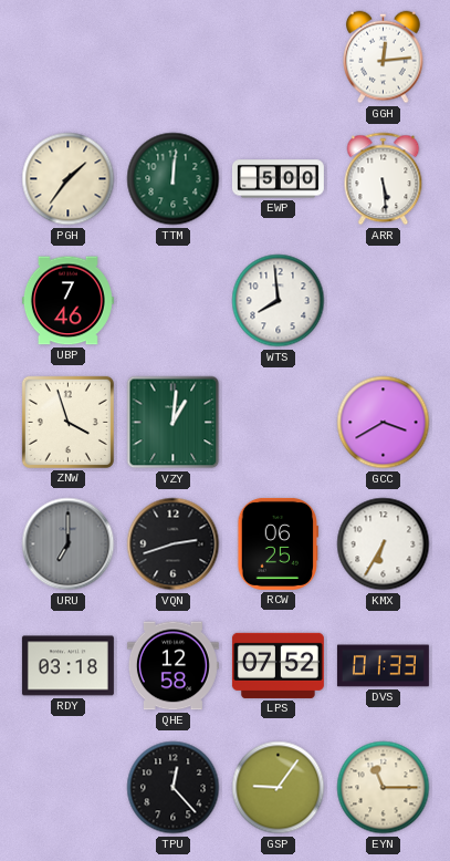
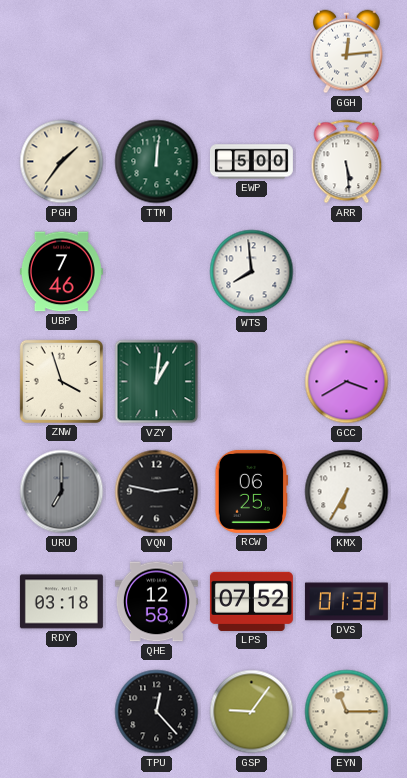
VQN: 2:42 -> 2:47 (157, 492)
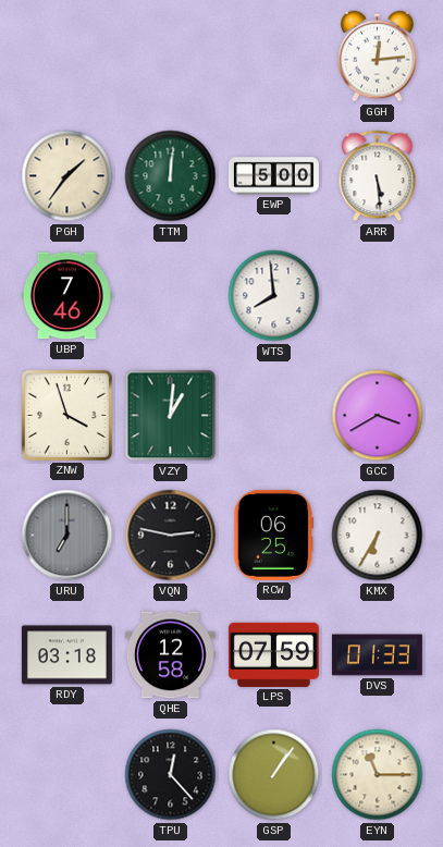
LPS: 07:52 -> 07:59 (273, 654)
GSP: 9:06 -> 1:06 (274, 775)
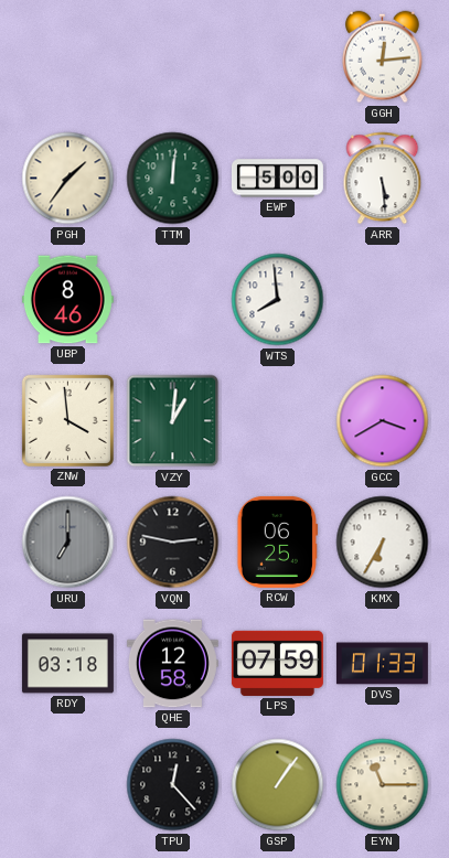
UBP: 7:46 -> 8:46 (67, 300)
ZNW: 3:57 -> 3:59 (67, 420)
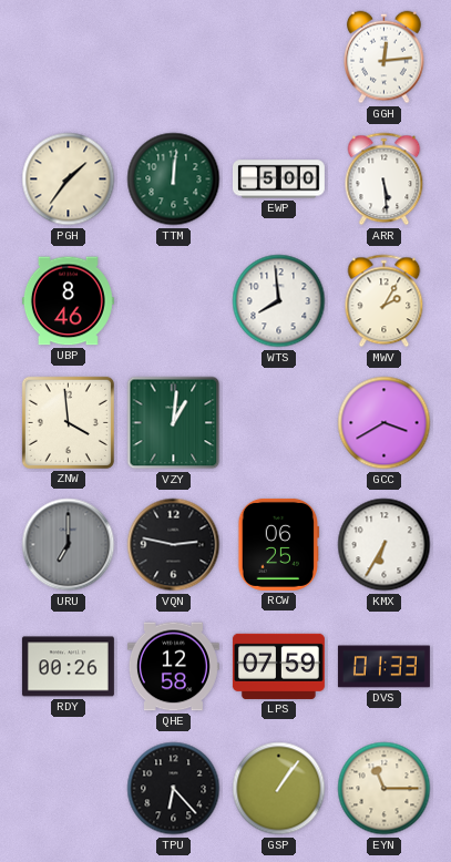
MWV: none -> 2:05 (385, 301)
RDY: 03:18 -> 00:26 (68, 667)
TPU: 12:23 -> 6:23 (174, 789)
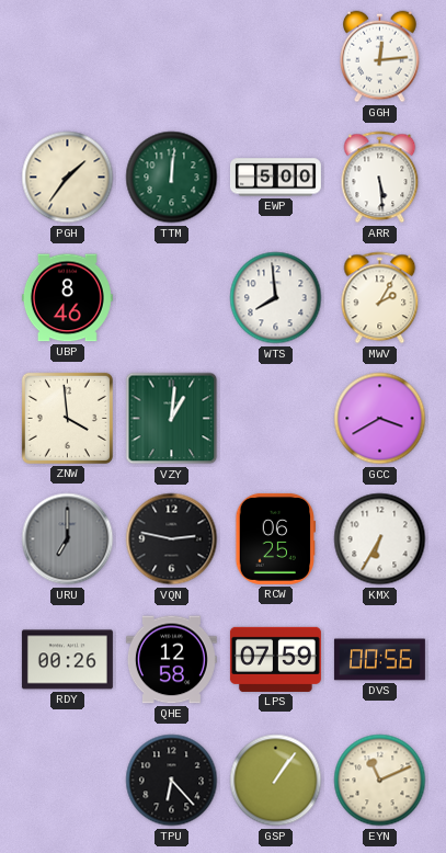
DVS: 01:33 -> 00:56 (379, 660)
EYN: 11:15 -> 11:11 (380, 781)
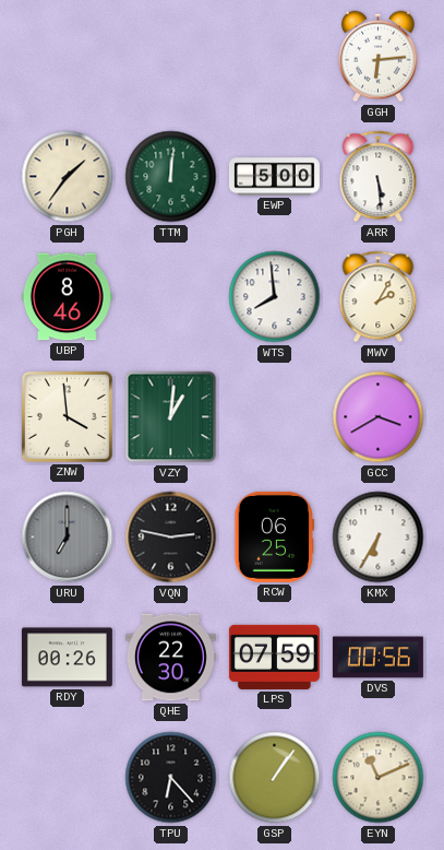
GGH: 12:14 -> 6:14 (379, 57)
QHE: 12:58 -> 22:30 (170, 658)
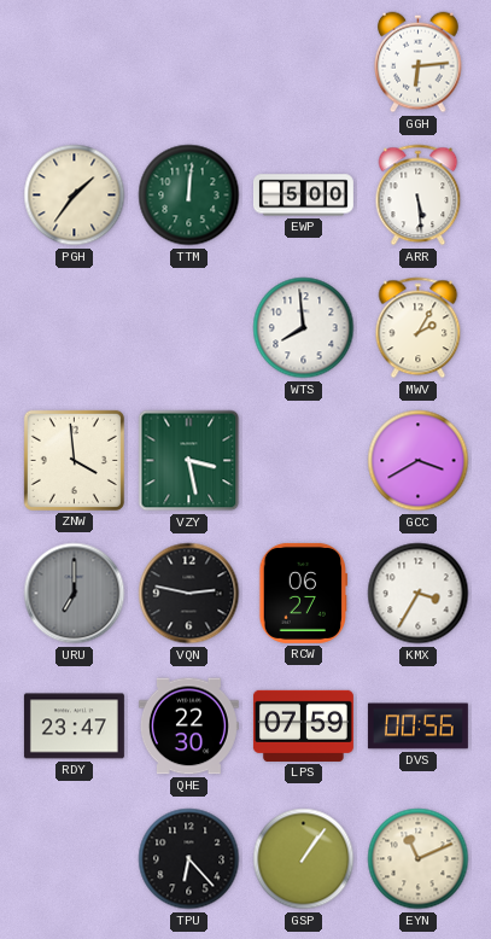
UBP: 8:46 -> none (67, 297)
VZY: 1:01 -> 3:28 (189, 461)
RCW: 06:25 -> 06:27 (304, 593)
KMX: 6:35 -> 3:35 (419, 594)
RDY: 00:26 -> 23:47 (74, 727)
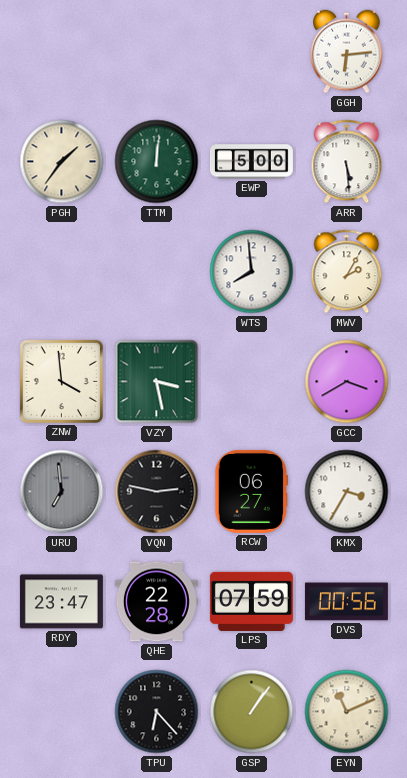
URU: 7:00 -> 6:59 (62, 492)
QHE: 22:30 -> 22:28 (156, 602)
